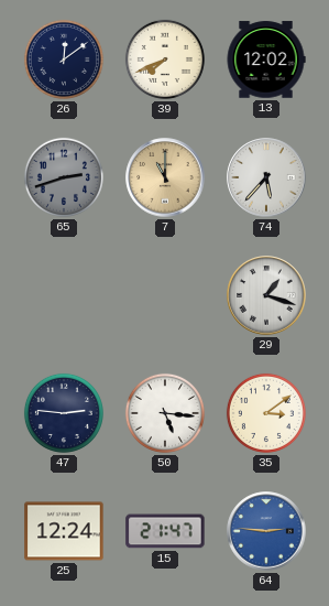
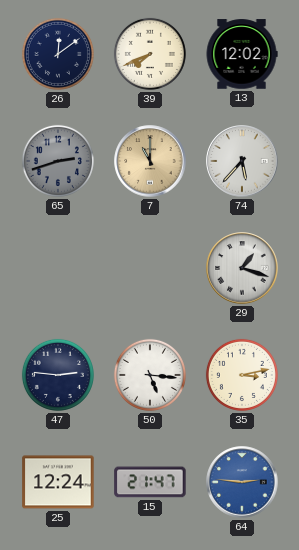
35: 3:09 -> 3:13 (242, 375)
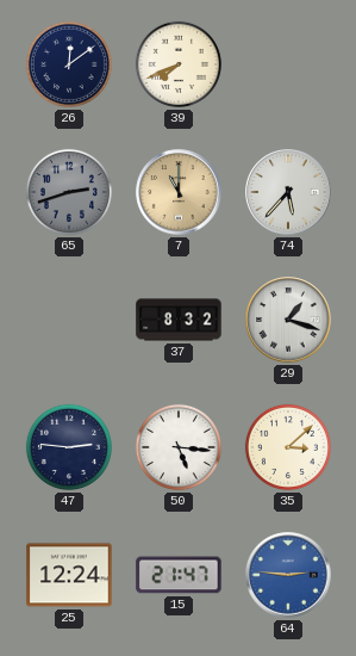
13: 12:02 -> none (242, 54)
37: none -> 8:32 (179, 320)
35: 3:13 -> 3:08 (288, 447)
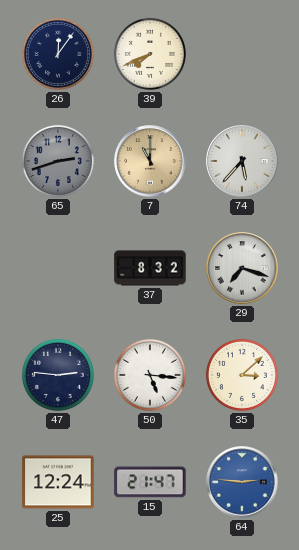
26: 12:09 -> 12:06 (58, 54)
29: 1:18 -> 7:18 (242, 268)
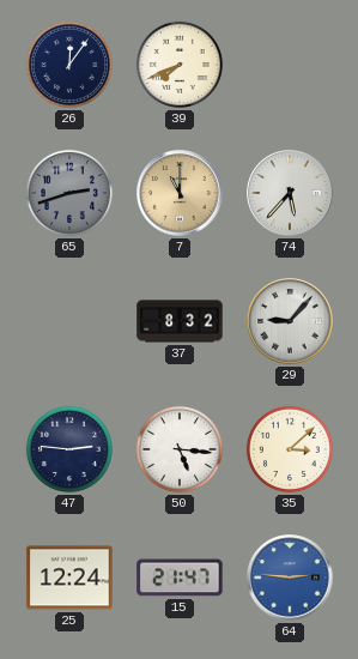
29: 7:18 -> 9:07 (290, 321)
